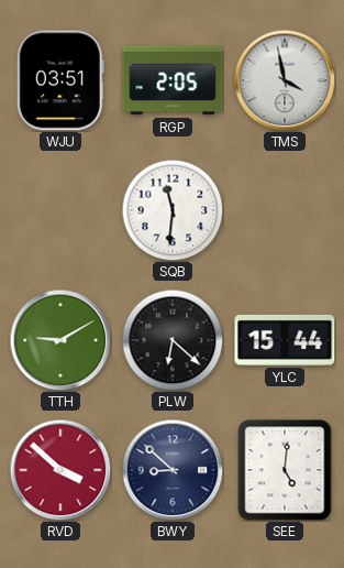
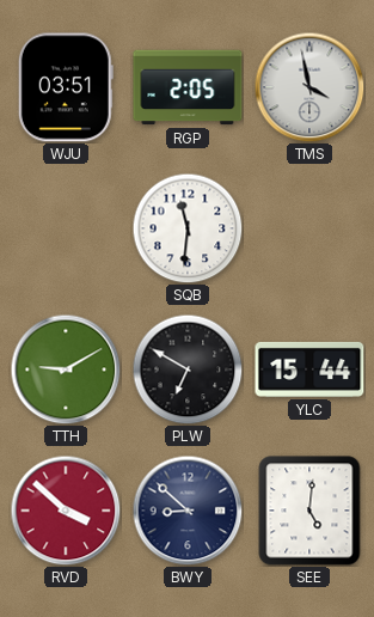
PLW: 6:22 -> 6:50 (188, 369)
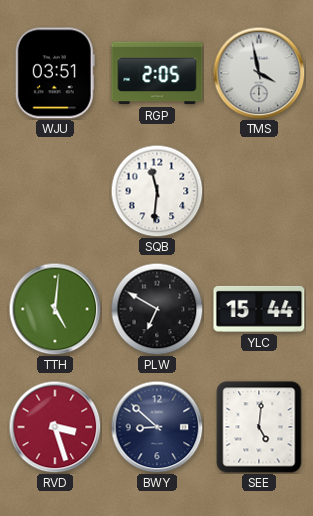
TTH: 9:10 -> 5:01 (55, 309)
RVD: 3:52 -> 3:27 (55, 427)
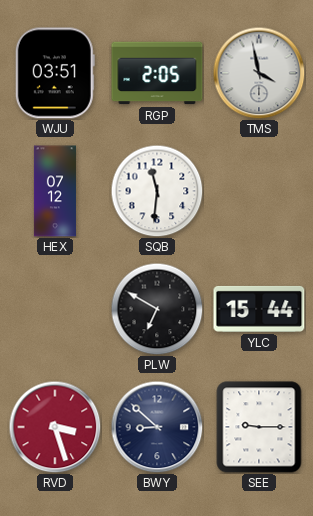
HEX: none -> 07:12 (55, 191)
TTH: 5:01 -> none (55, 309)
SEE: 5:01 -> 9:15 (259, 427)
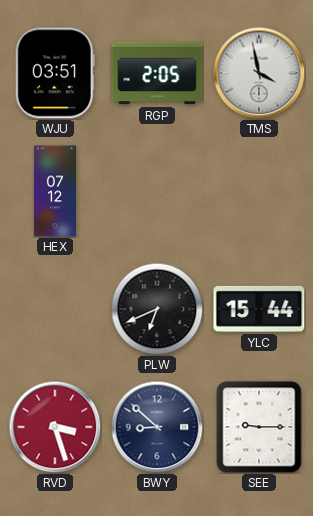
SQB: 11:31 -> none (157, 191)
PLW: 6:50 -> 6:41 (157, 309)
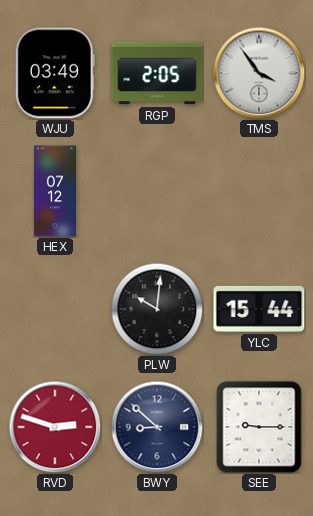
WJU: 03:51 -> 03:49 (55, 73)
TMS: 3:58 -> 3:54 (259, 73)
PLW: 6:41 -> 10:01 (157, 309)
RVD: 3:27 -> 2:48 (55, 427)
